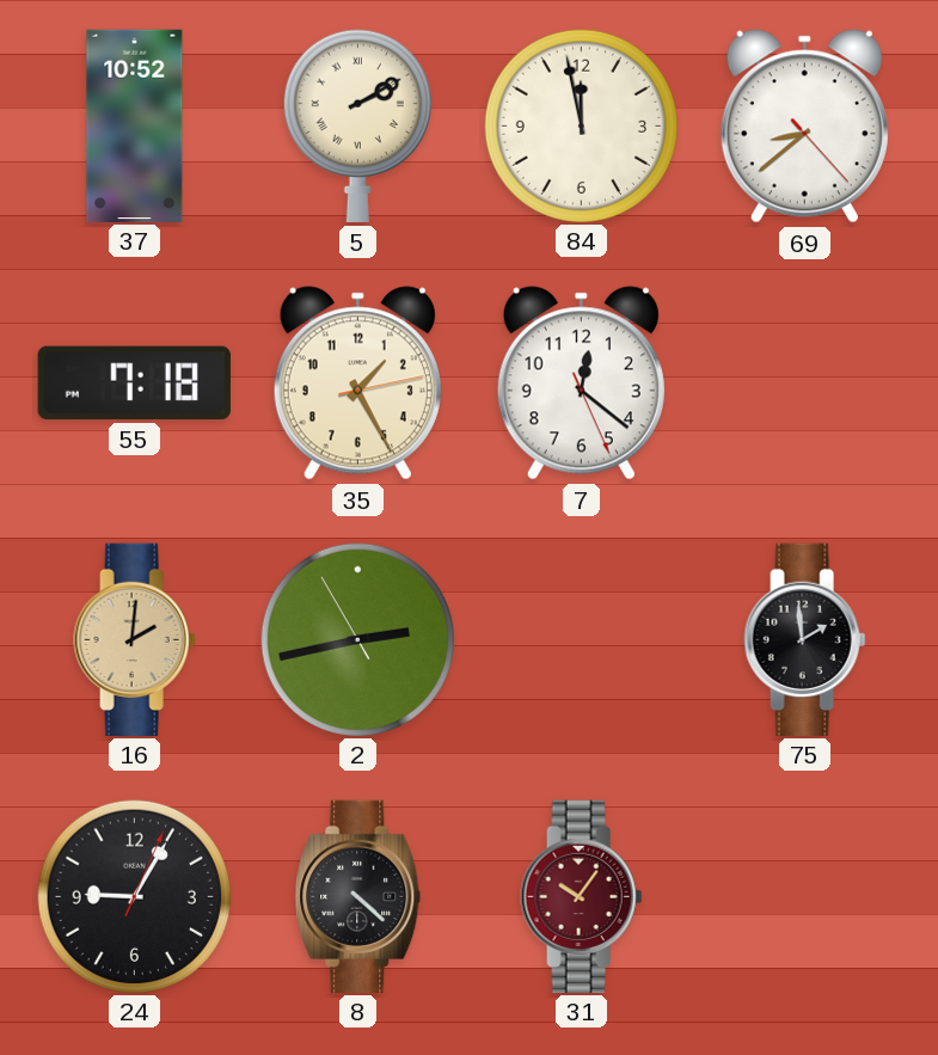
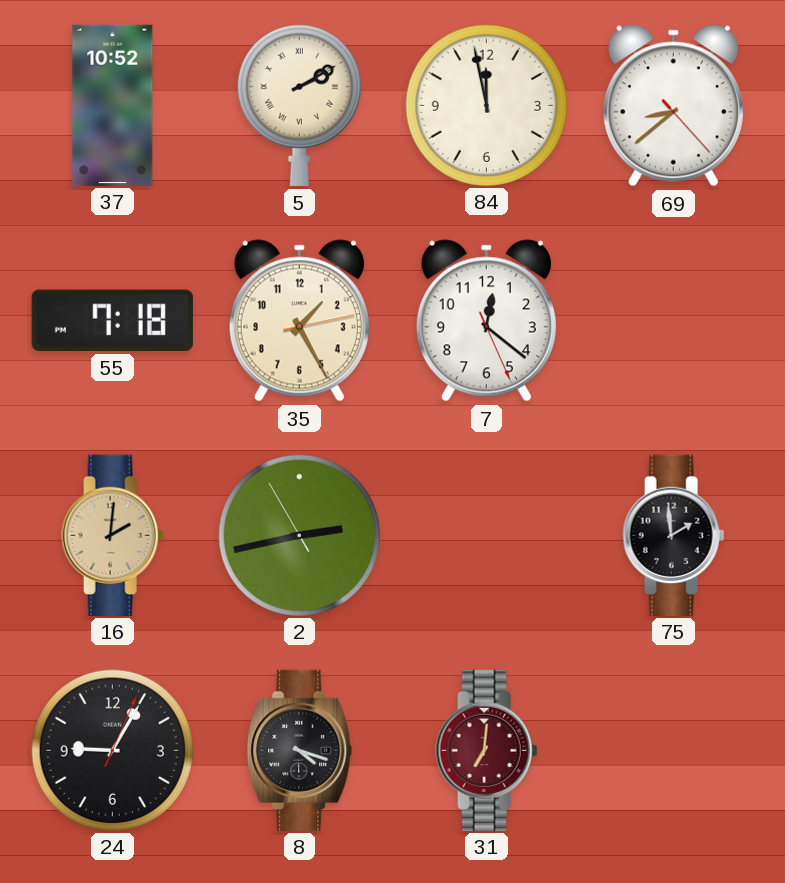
8: 4:22 -> 4:18 (300, 750)
31: 10:06 -> 7:01 (487, 750)
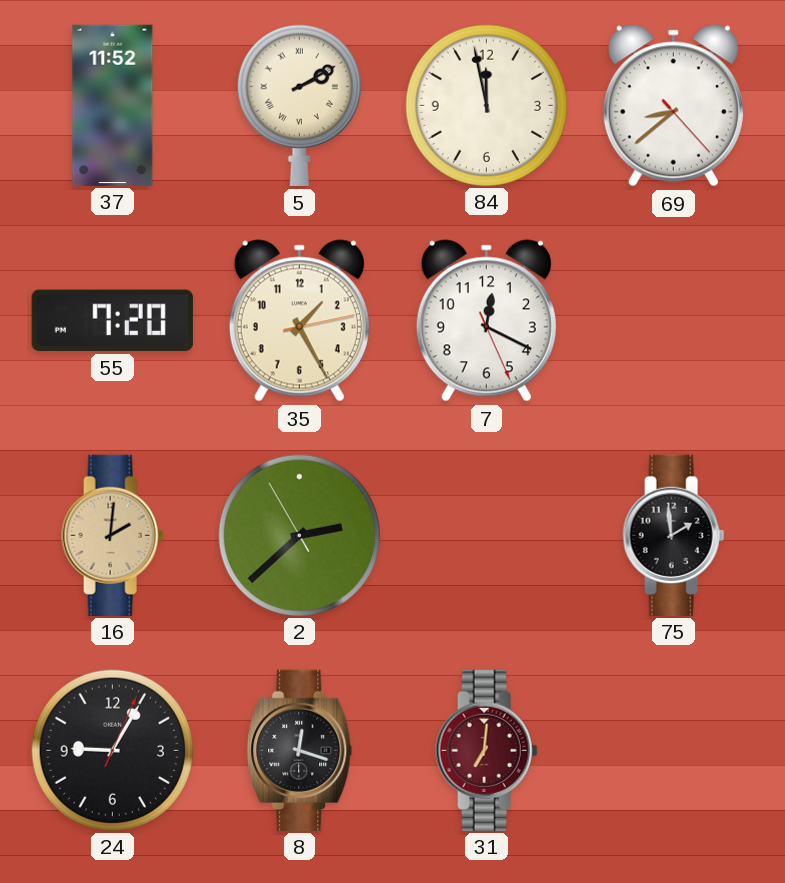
37: 10:52 -> 11:52 (113, 105)
55: 7:18 -> 7:20 (112, 320)
7: 12:21 -> 12:19 (486, 321)
2: 2:42 -> 2:37 (299, 535)
8: 4:18 -> 12:18 (300, 750)
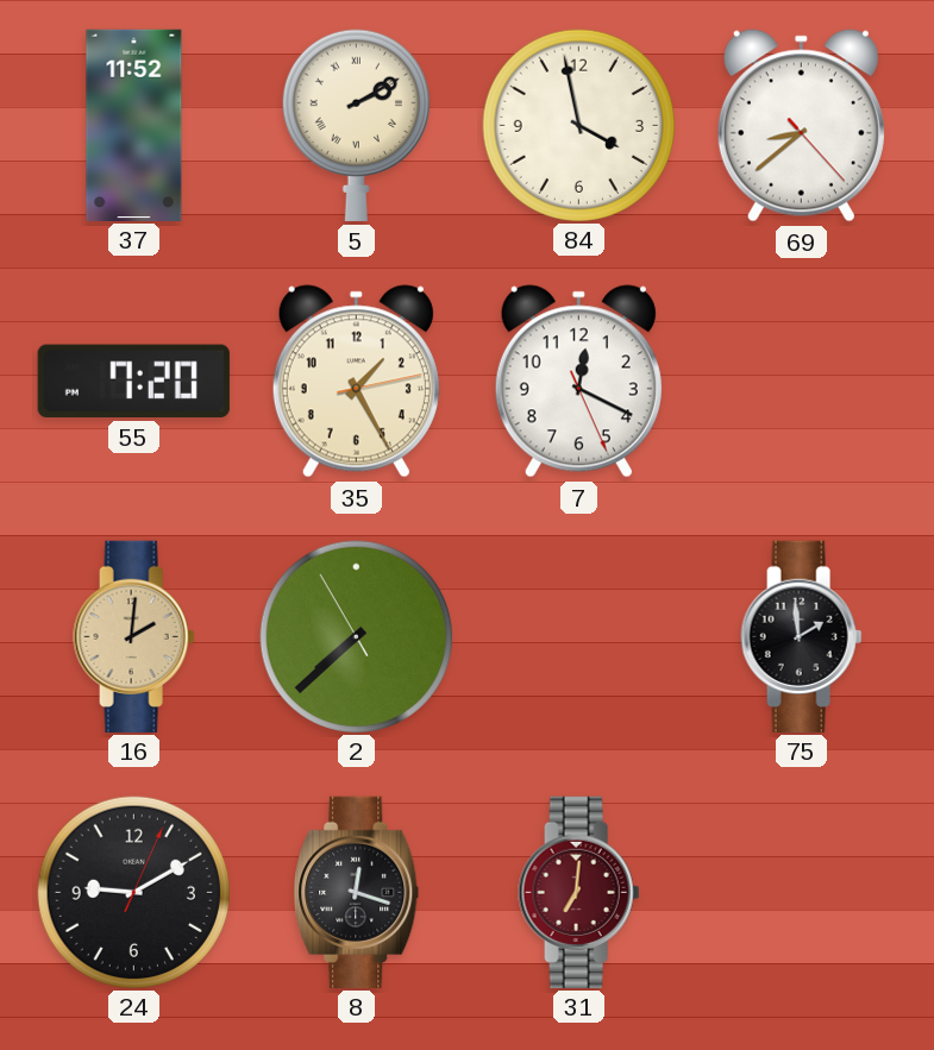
84: 11:58 -> 3:58 (578, 125)
2: 2:37 -> 7:37 (356, 636)
24: 9:05 -> 9:10 (133, 892)
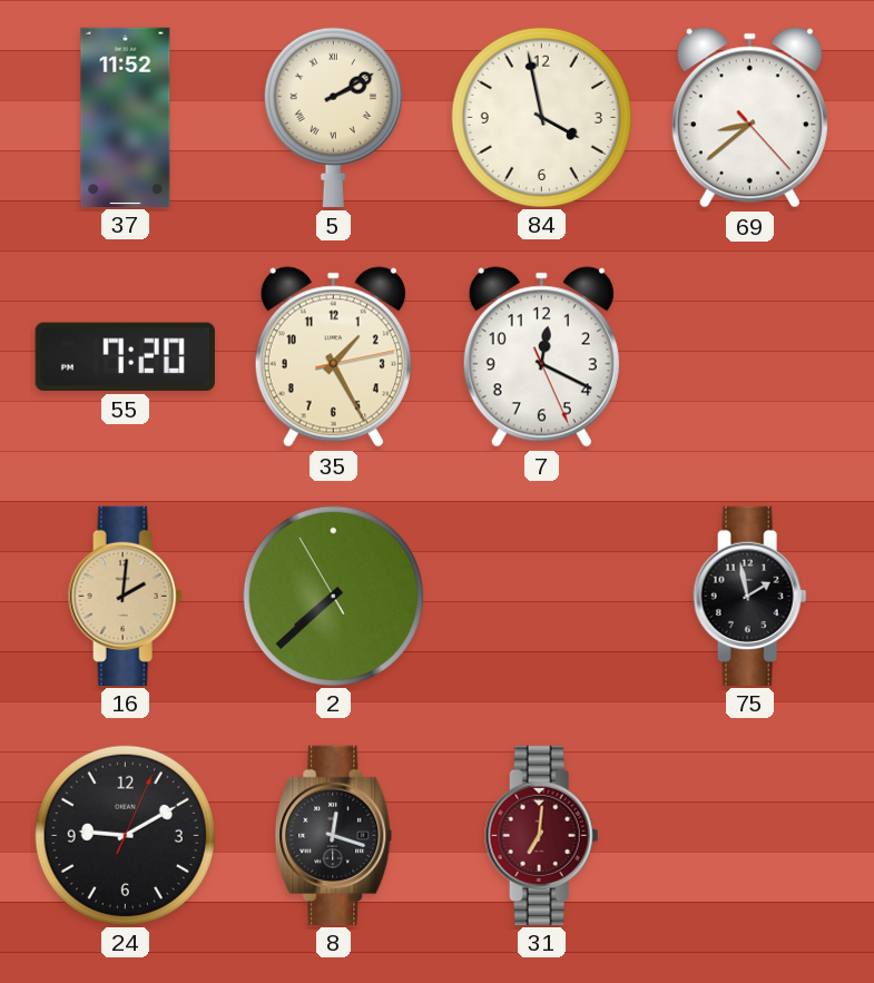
75: 1:59 -> 1:58 (750, 596)
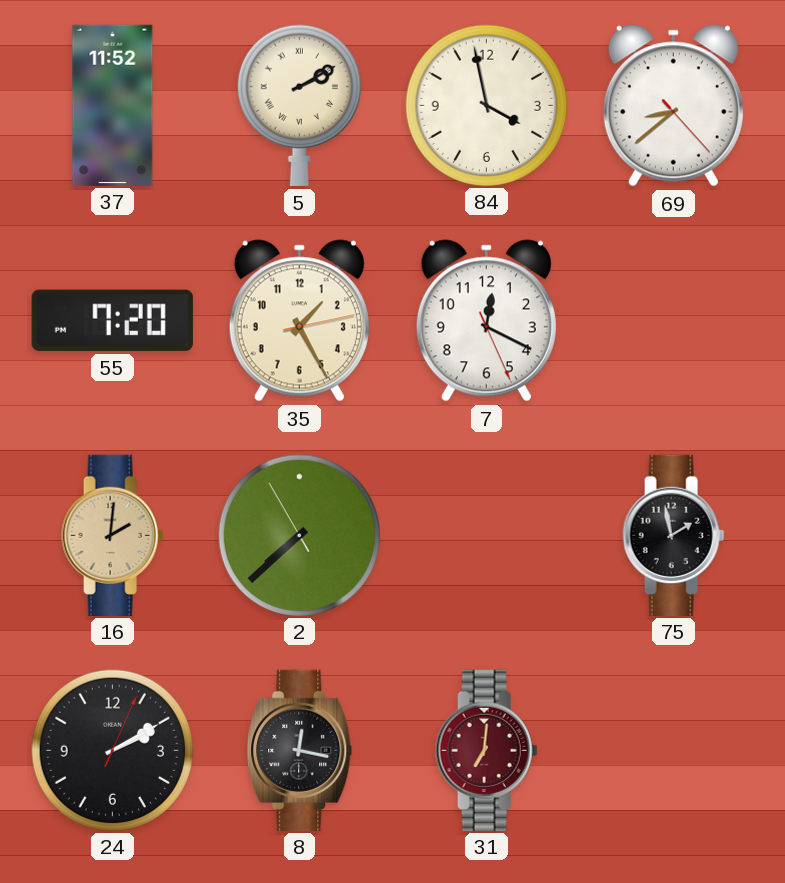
24: 9:10 -> 2:10 (112, 750)
8: 12:18 -> 12:17 (300, 750)
